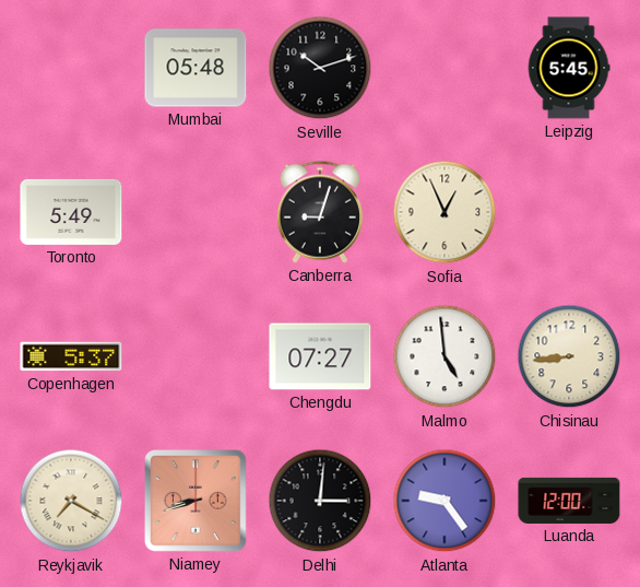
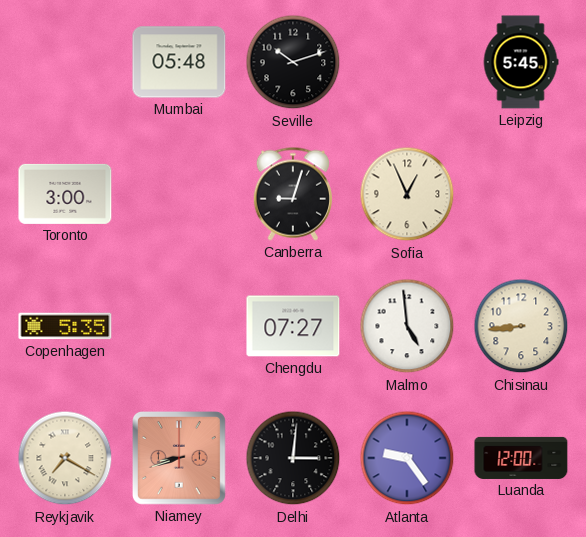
Toronto: 5:49 -> 3:00 (65, 194)
Copenhagen: 5:37 -> 5:35 (65, 326)
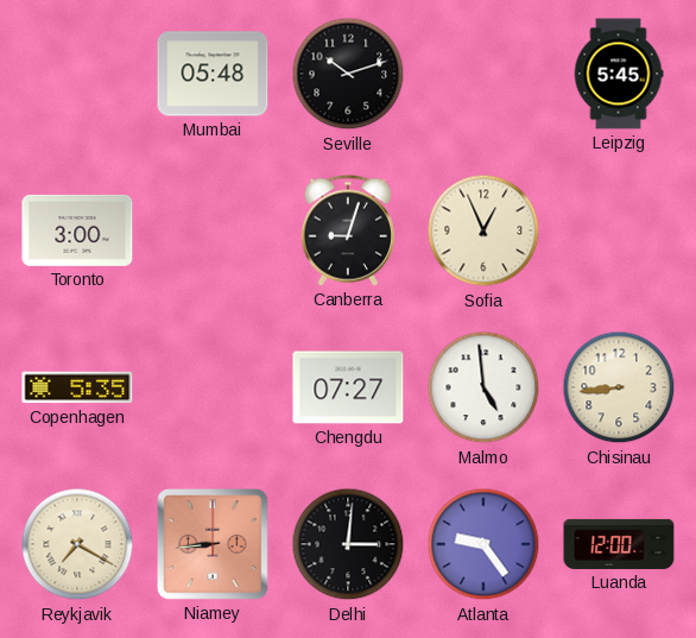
Niamey: 8:42 -> 8:44 (213, 544)
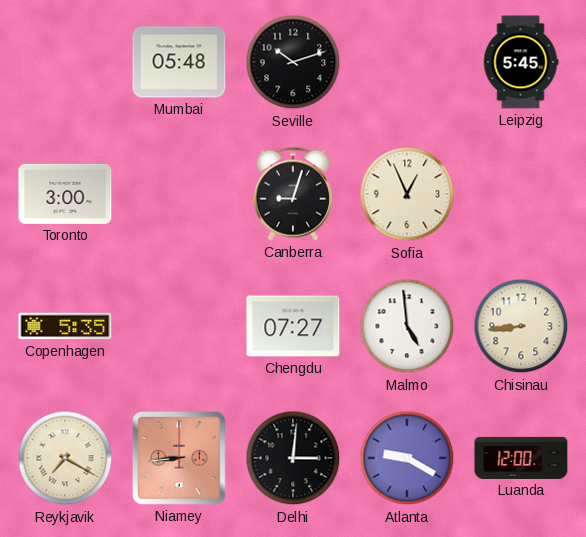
Atlanta: 9:24 -> 9:20 (407, 458)
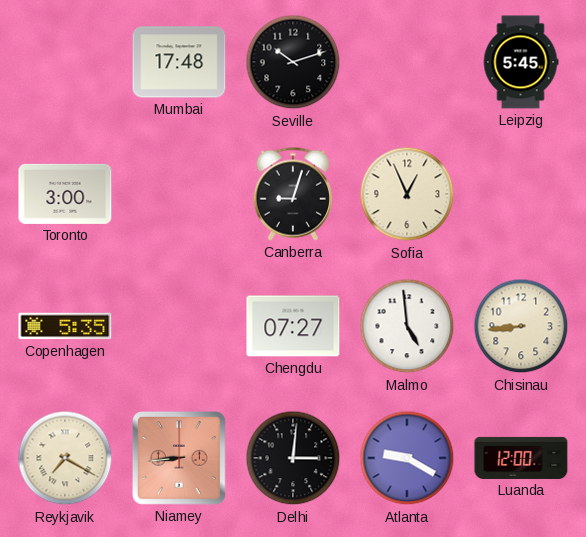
Mumbai: 05:48 -> 17:48 (179, 62)
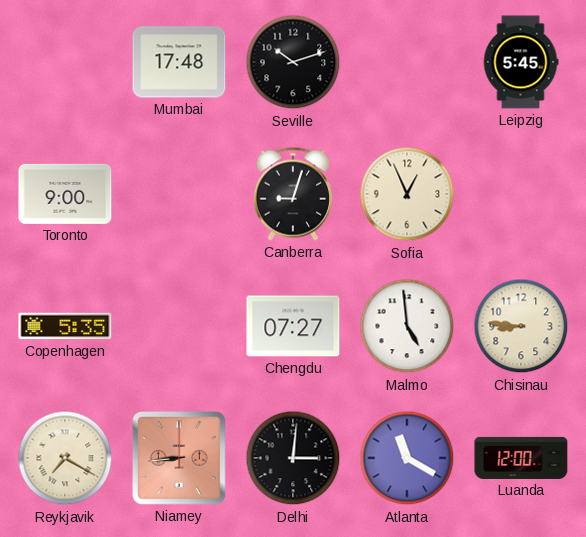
Toronto: 3:00 -> 9:00 (65, 194)
Chisinau: 8:44 -> 8:46 (521, 326)
Atlanta: 9:20 -> 11:20 (407, 458)
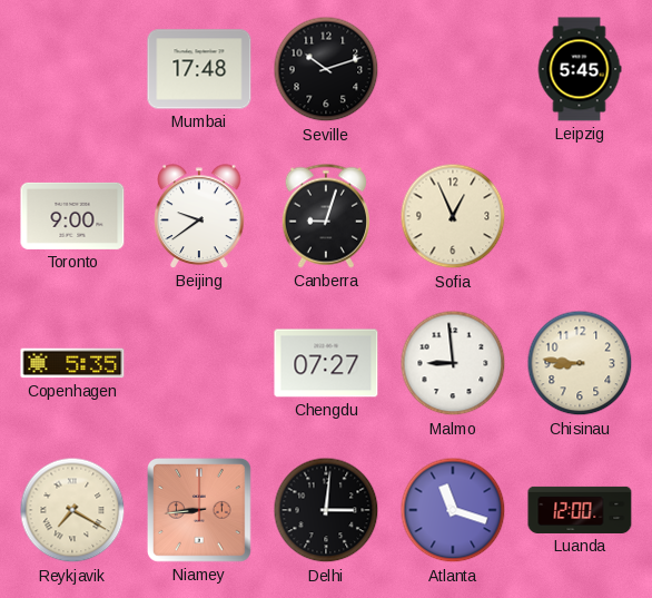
Beijing: none -> 9:39 (199, 216)
Malmo: 4:59 -> 8:59 (453, 363)
Atlanta: 11:20 -> 11:18 (453, 510)
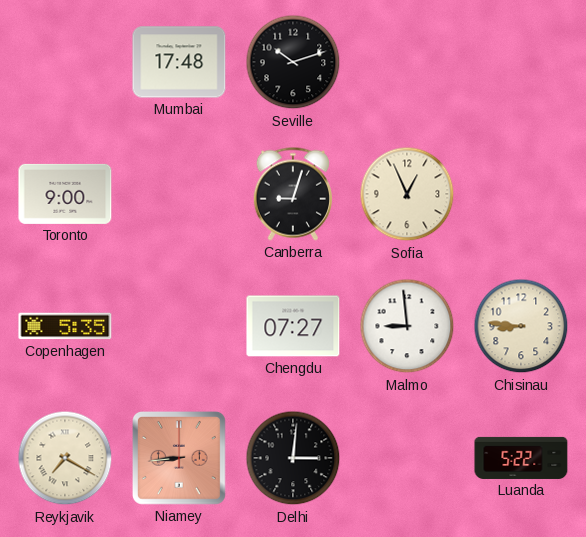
Leipzig: 5:45 -> none (580, 69)
Beijing: 9:39 -> none (199, 216)
Atlanta: 11:18 -> none (453, 510)
Luanda: 12:00 -> 5:22 (521, 458)
